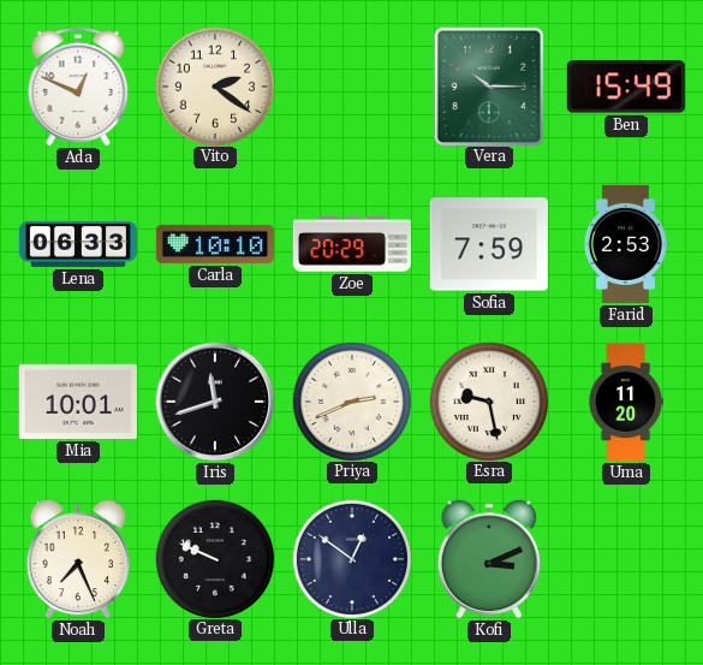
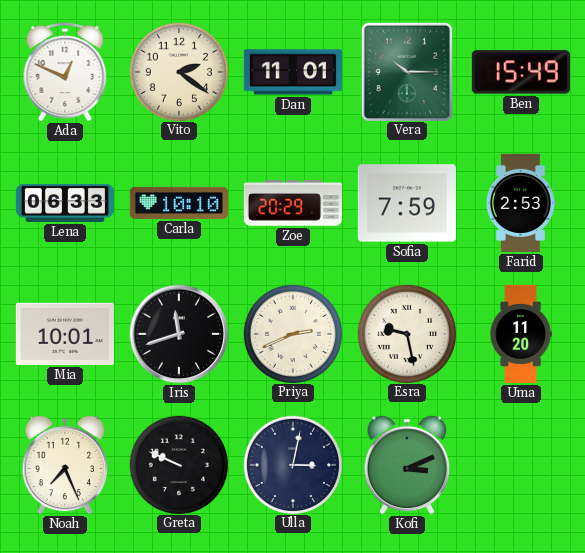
Dan: none -> 11:01 (293, 72)
Ulla: 12:51 -> 3:02 (292, 464)
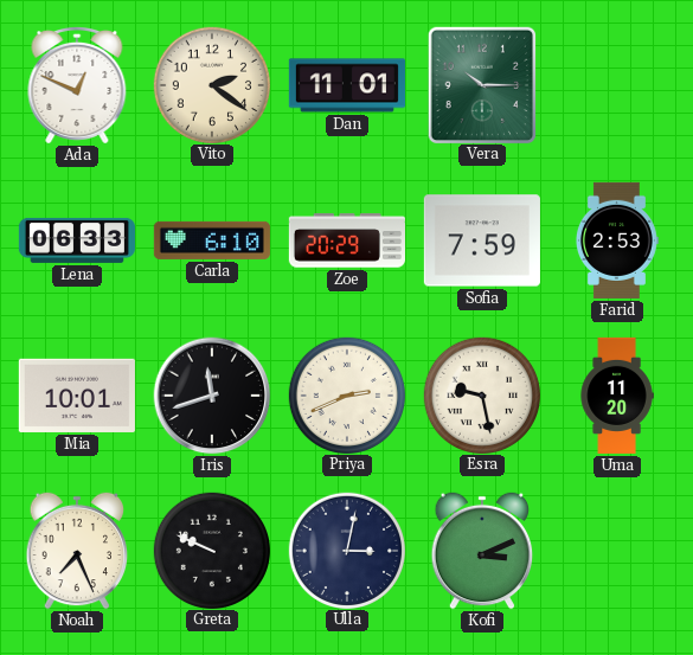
Ben: 15:49 -> none (521, 72)
Carla: 10:10 -> 6:10 (212, 240)
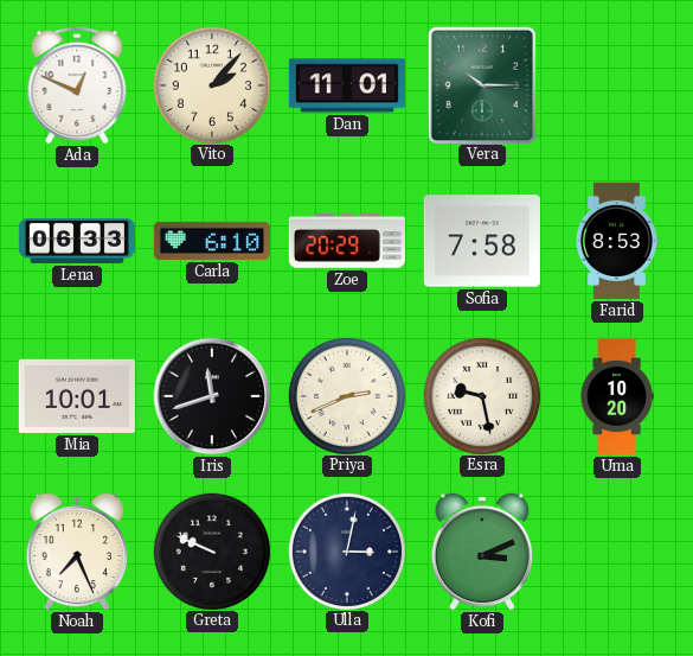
Vito: 2:21 -> 2:07 (211, 84)
Sofia: 7:59 -> 7:58 (482, 241)
Farid: 2:53 -> 8:53 (616, 241)
Uma: 11:20 -> 10:20 (617, 396)
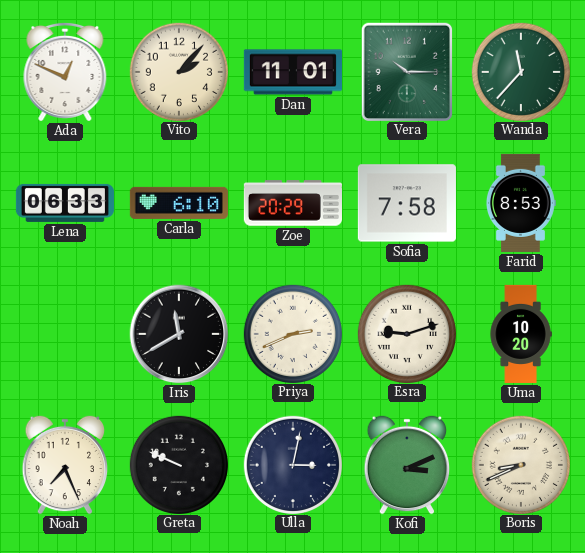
Wanda: none -> 11:37 (520, 71)
Mia: 10:01 -> none (77, 396)
Iris: 11:42 -> 11:40 (179, 334)
Esra: 9:28 -> 9:12 (406, 333)
Boris: none -> 8:41 (520, 464)
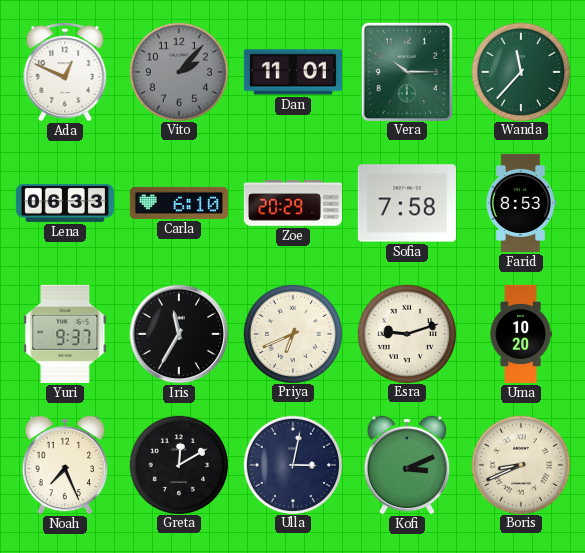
Vito dial: cream -> grey (178, 71)
Yuri: none -> 9:37 (65, 334)
Iris: 11:40 -> 11:35 (179, 334)
Priya: 2:41 -> 6:41 (292, 333)
Greta: 9:49 -> 12:10 (178, 464)
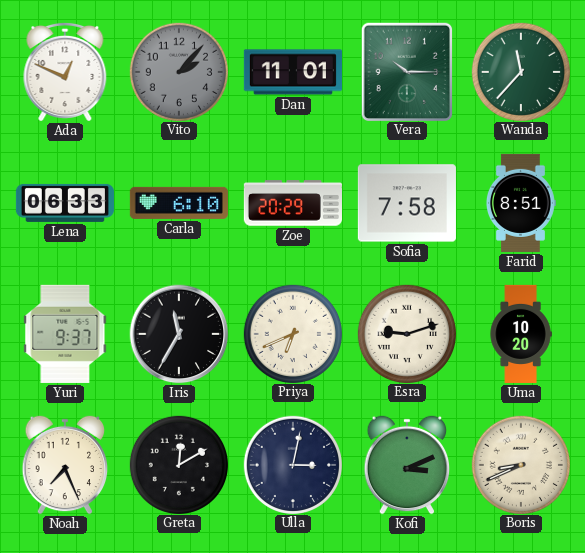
Farid: 8:53 -> 8:51 (520, 203)
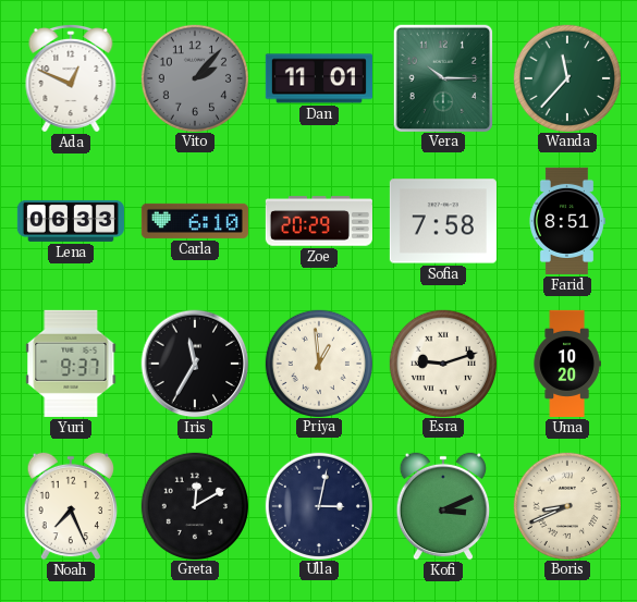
Priya: 6:41 -> 12:59 (318, 363)
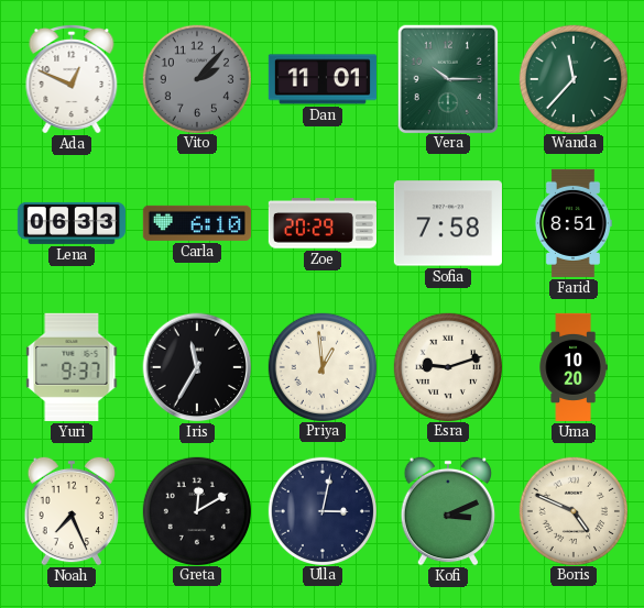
Boris: 8:41 -> 4:49 (572, 510)
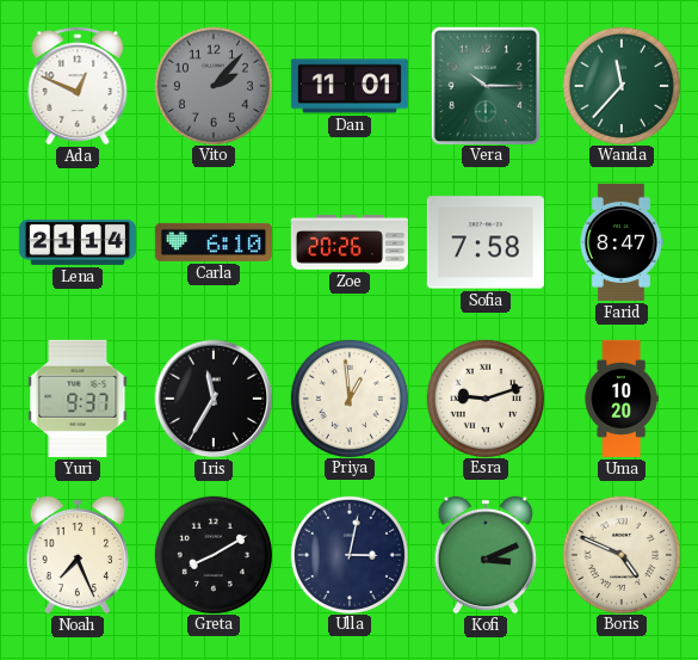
Lena: 06:33 -> 21:14 (78, 242)
Zoe: 20:29 -> 20:26 (350, 242)
Farid: 8:51 -> 8:47 (620, 242)
Greta: 12:10 -> 8:10 (212, 554)
